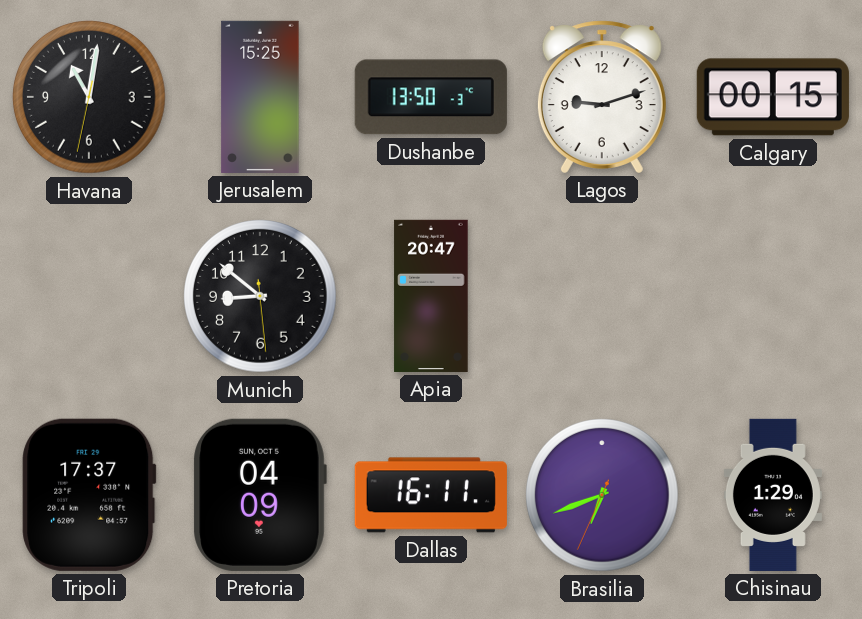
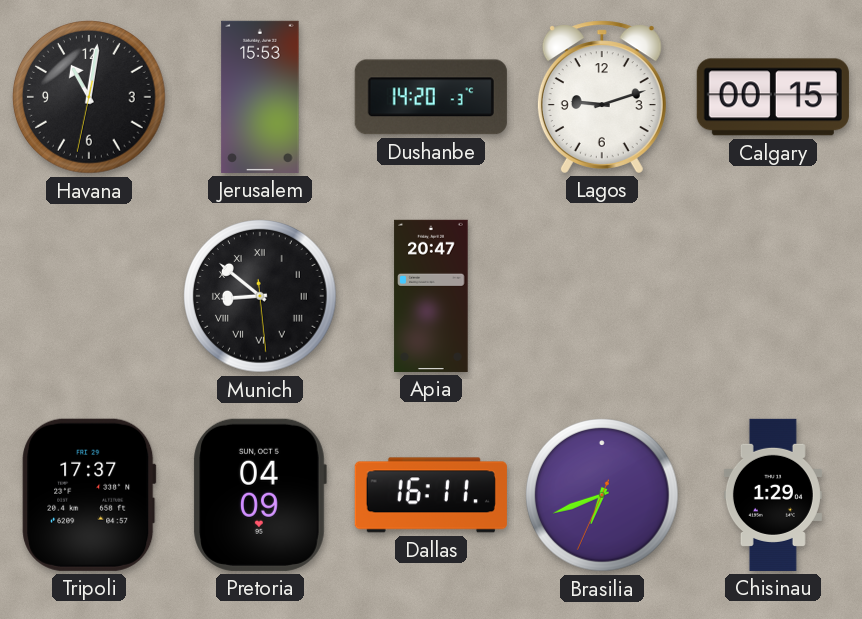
Jerusalem: 15:25 -> 15:53 (260, 97)
Dushanbe: 13:50 -> 14:20 (431, 97)
Munich numerals: Arabic -> Roman (261, 297)
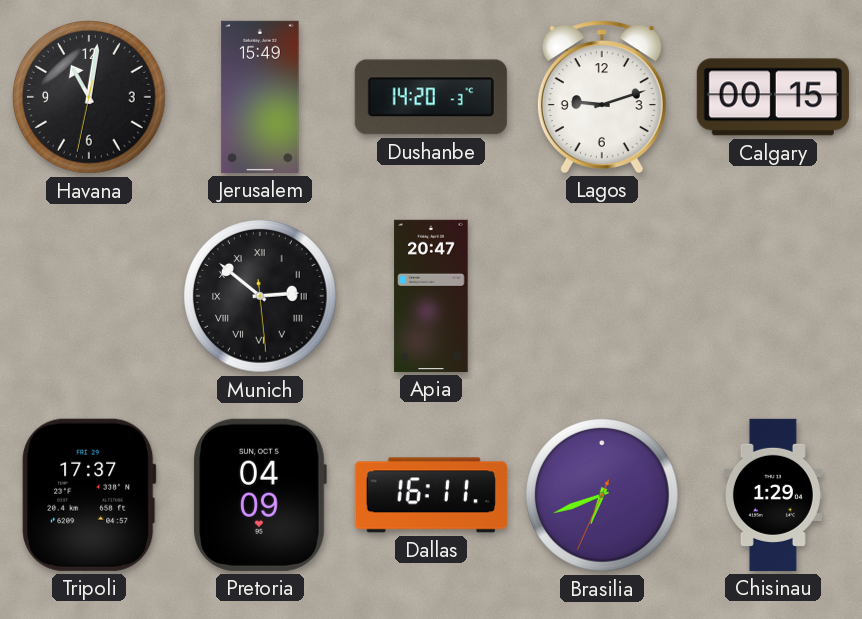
Jerusalem: 15:53 -> 15:49 (260, 97)
Munich: 8:51 -> 2:51 (261, 297)
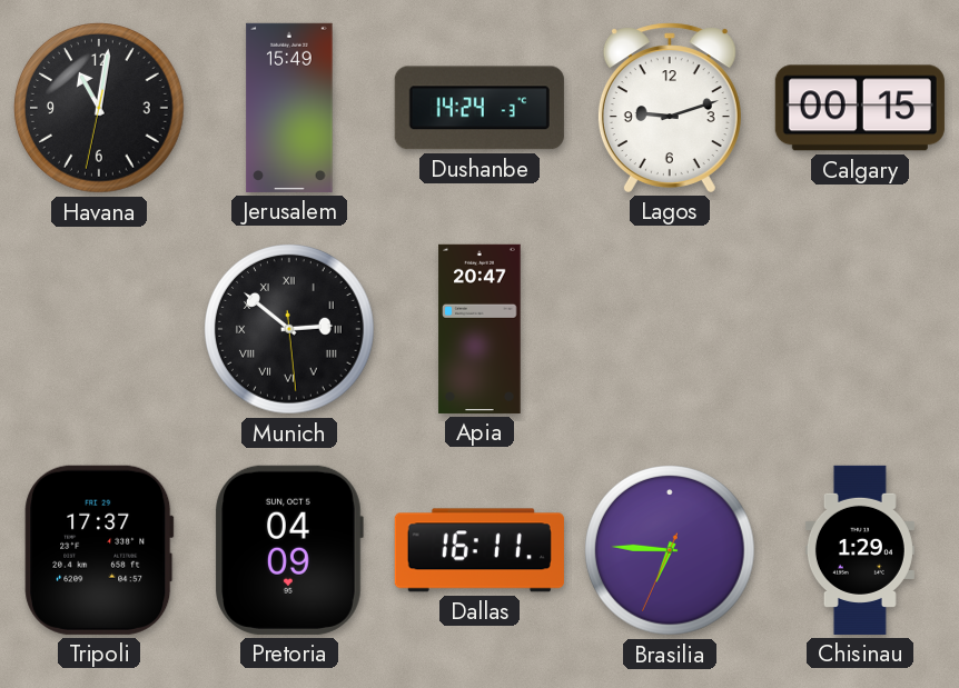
Dushanbe: 14:20 -> 14:24 (480, 108)
Brasilia: 6:41 -> 6:45 (671, 551)
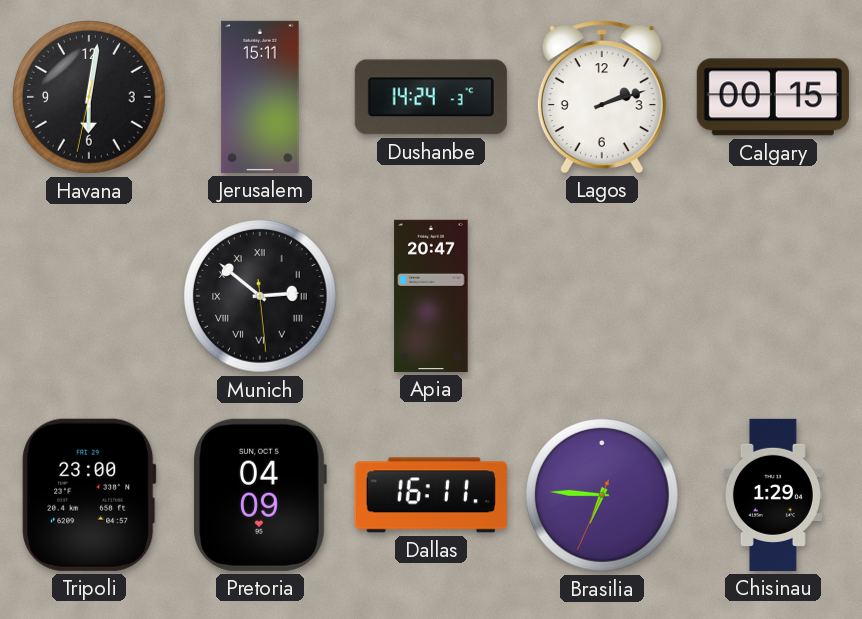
Havana: 11:01 -> 6:01 (90, 98)
Jerusalem: 15:49 -> 15:11 (260, 97)
Lagos: 9:12 -> 2:12 (602, 97)
Tripoli: 17:37 -> 23:00 (89, 495)
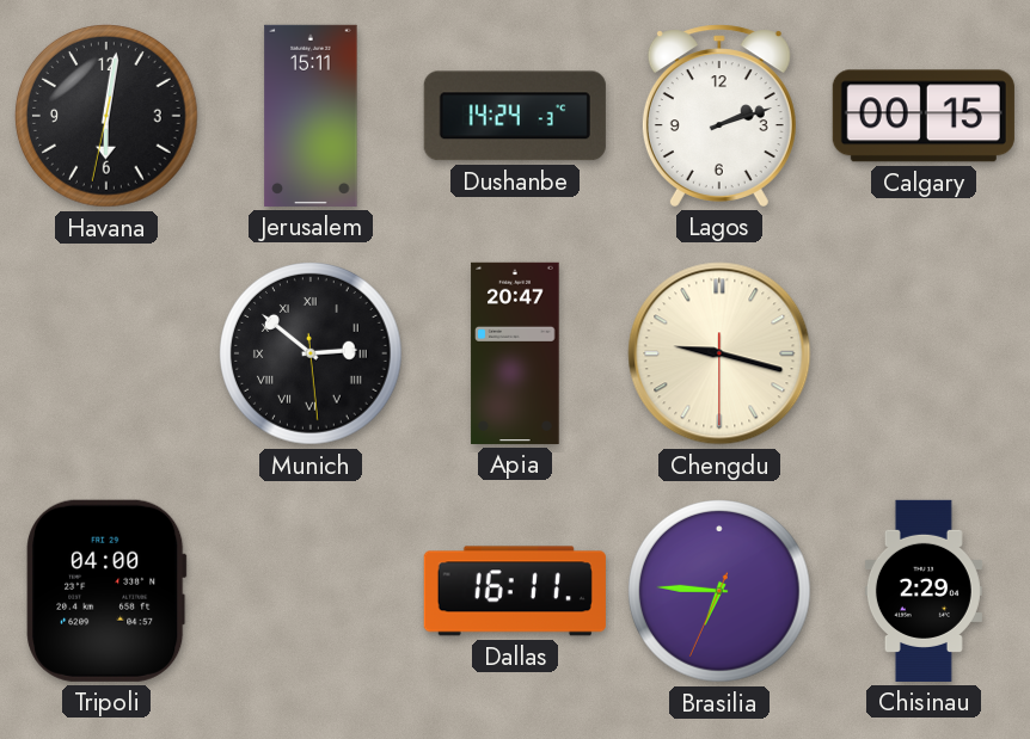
Chengdu: none -> 9:17 (719, 353)
Tripoli: 23:00 -> 04:00 (106, 591)
Pretoria: 04:09 -> none (260, 495)
Chisinau: 1:29 -> 2:29 (924, 591)
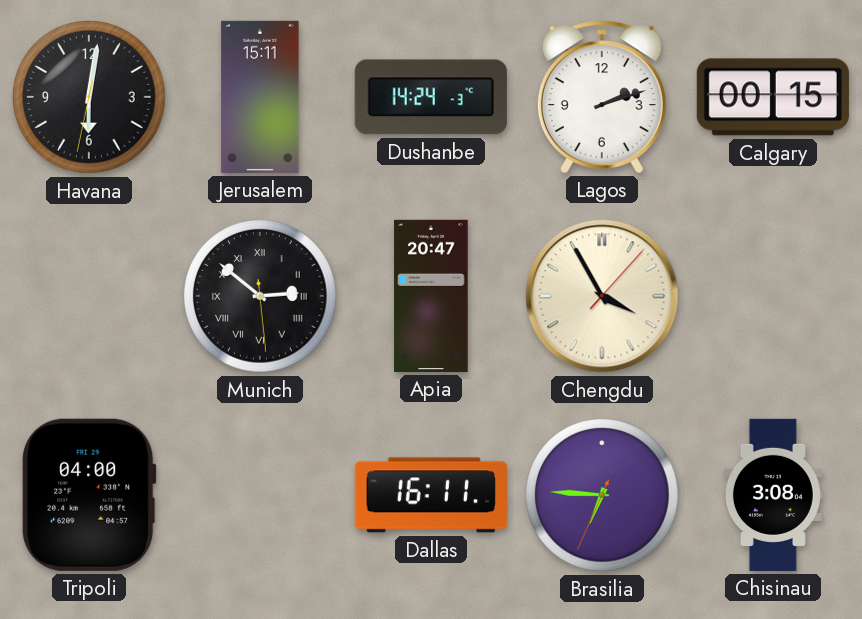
Chengdu: 9:17 -> 3:55 (602, 296)
Chisinau: 2:29 -> 3:08 (773, 495)
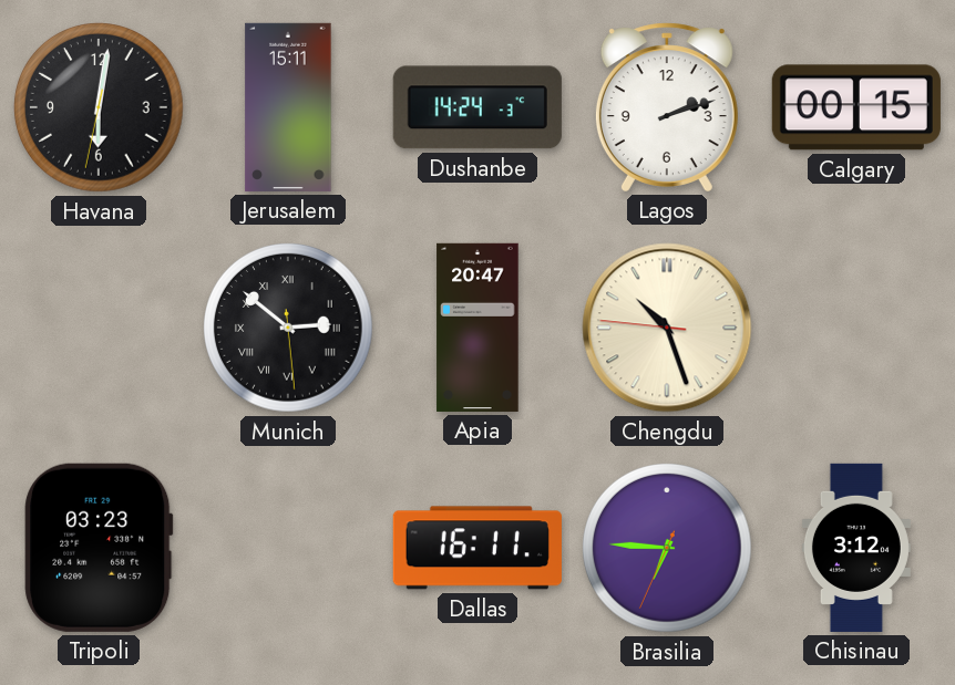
Chengdu: 3:55 -> 10:26 (667, 328)
Tripoli: 04:00 -> 03:23 (99, 548)
Chisinau: 3:08 -> 3:12 (856, 548)
